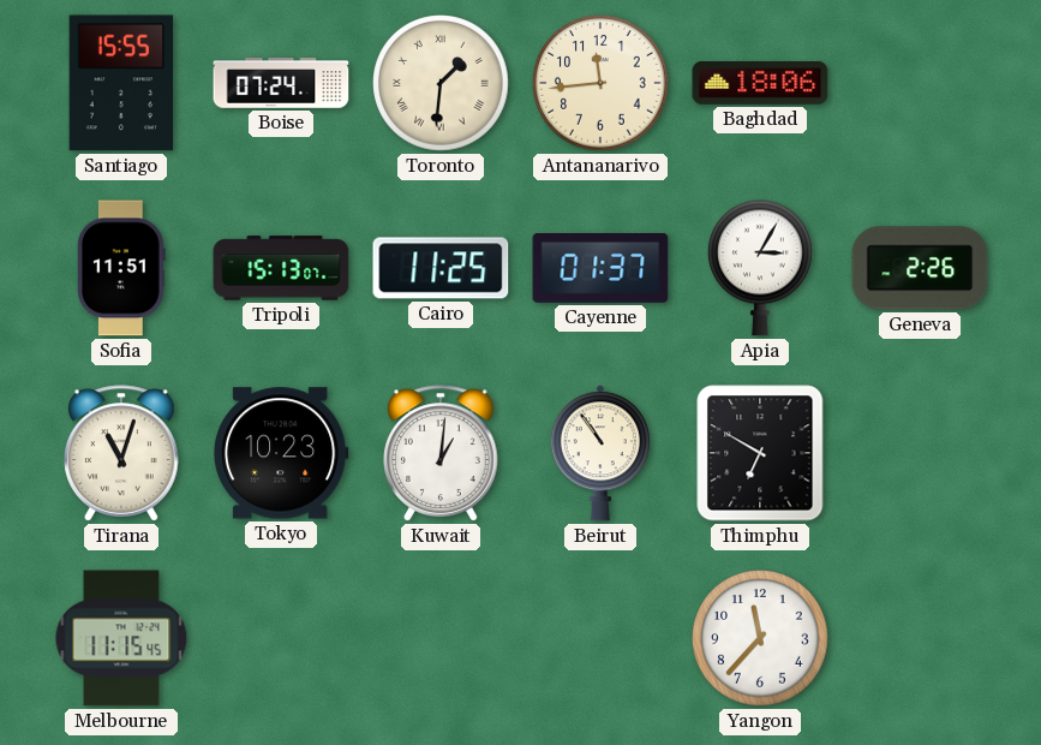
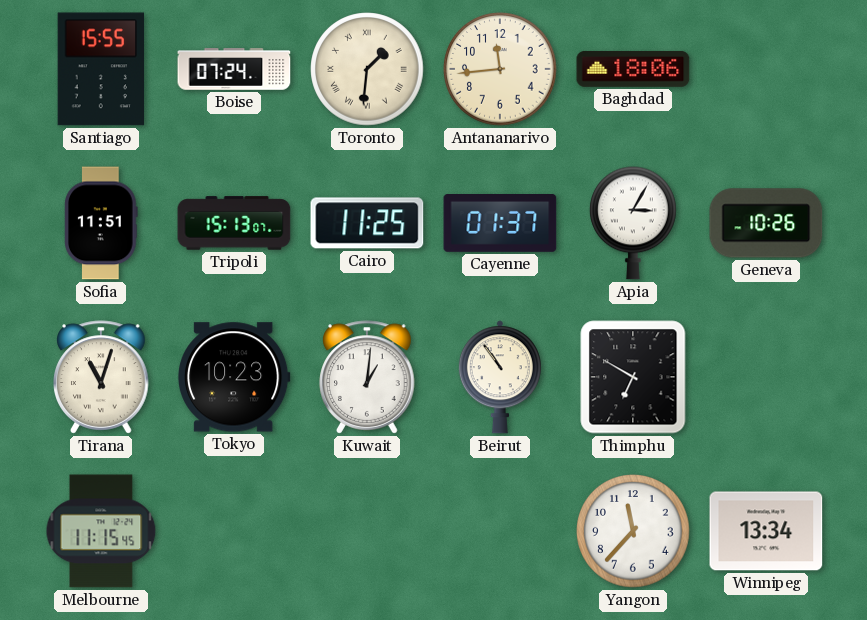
Geneva: 2:26 -> 10:26 (766, 223)
Winnipeg: none -> 13:34 (766, 531)
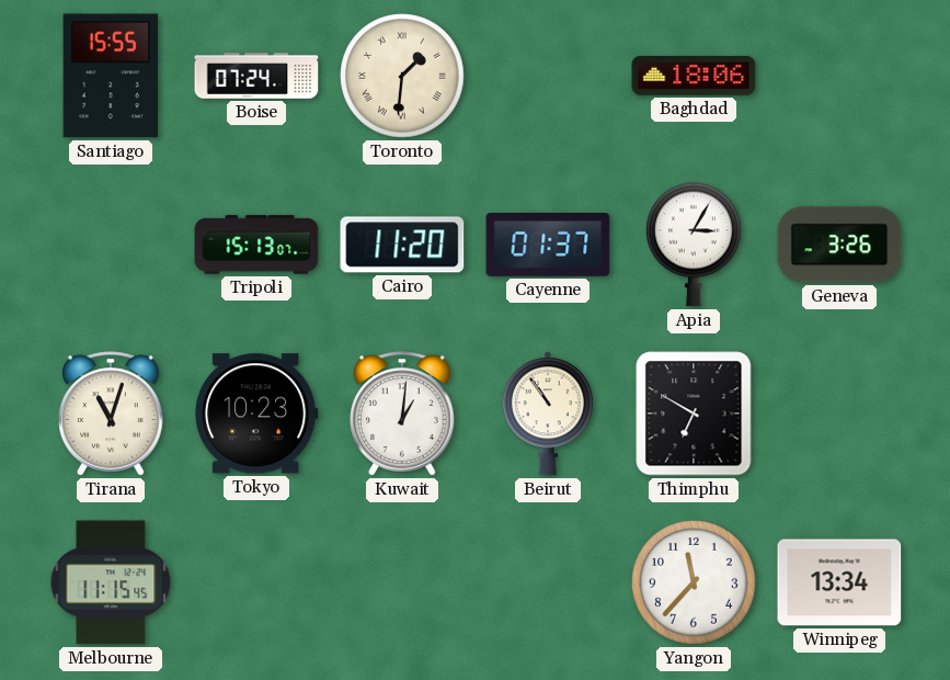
Antananarivo: 11:44 -> none (500, 69)
Sofia: 11:51 -> none (101, 223)
Cairo: 11:25 -> 11:20 (402, 245)
Geneva: 10:26 -> 3:26 (839, 245)
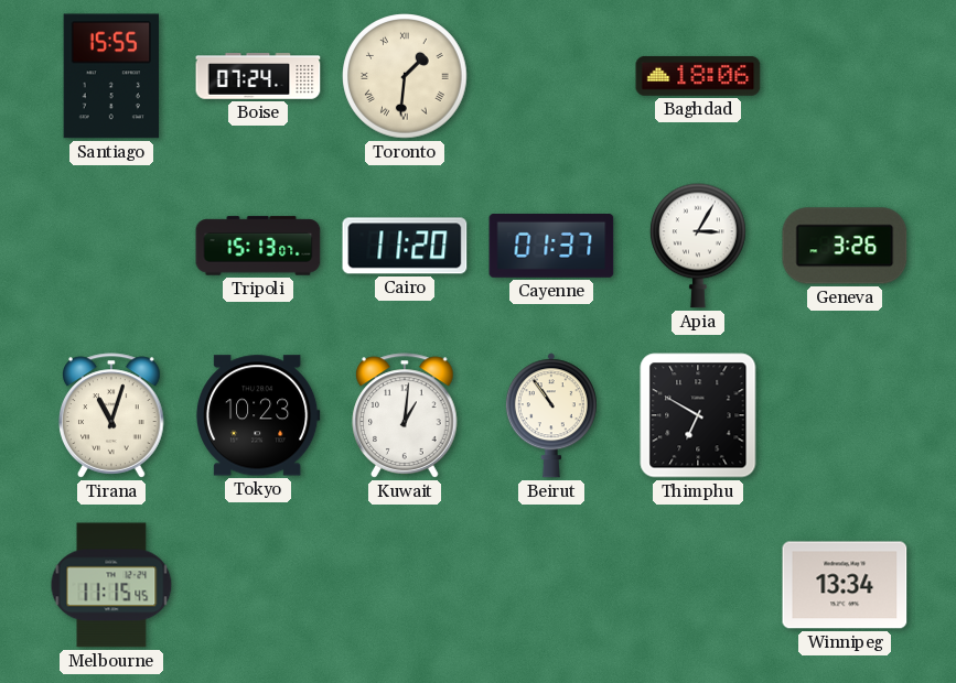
Yangon: 11:37 -> none (694, 582)
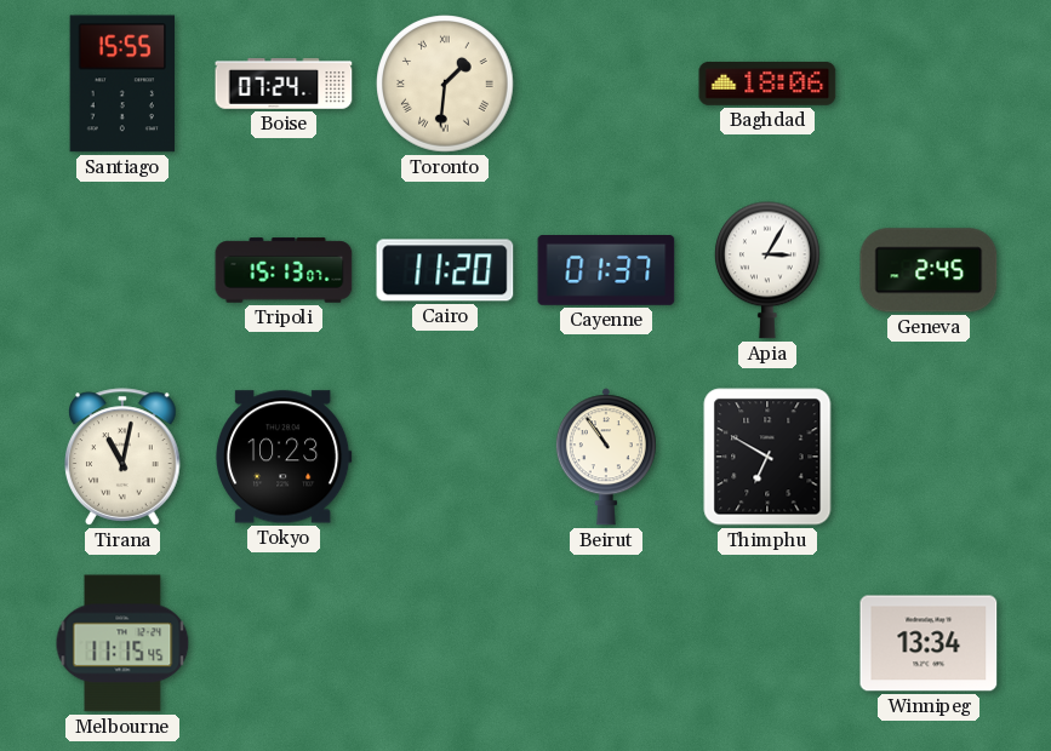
Geneva: 3:26 -> 2:45 (929, 270)
Tirana: 11:03 -> 11:02 (122, 457)
Kuwait: 1:01 -> none (405, 415)
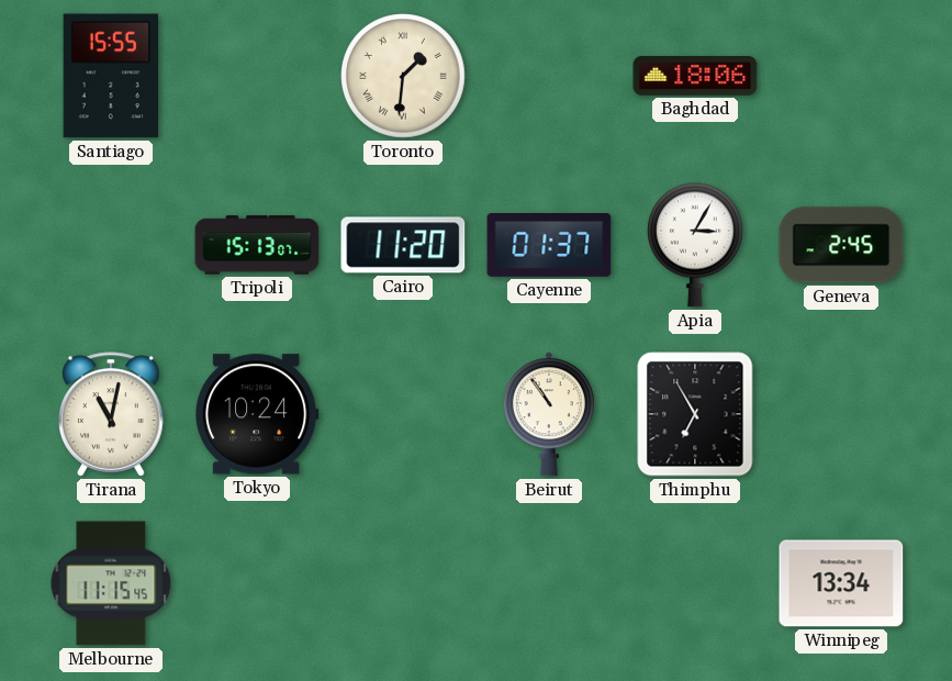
Boise: 07:24 -> none (284, 84)
Tokyo: 10:23 -> 10:24 (257, 414)
Thimphu: 6:50 -> 6:55 (695, 414)
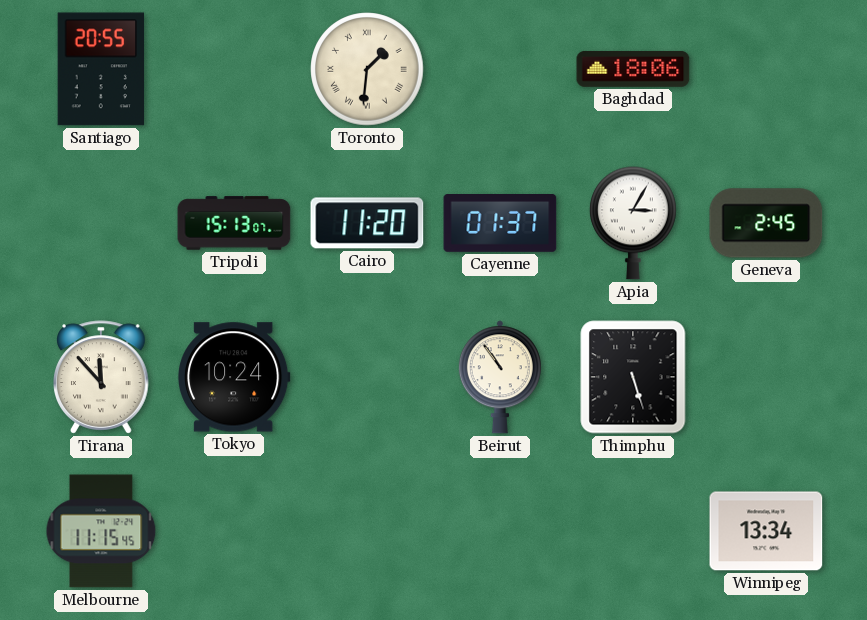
Santiago: 15:55 -> 20:55 (101, 69)
Tirana: 11:02 -> 11:53 (101, 377)
Thimphu: 6:55 -> 5:27 (633, 377)
